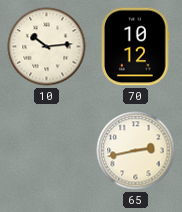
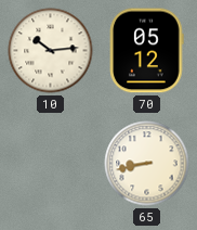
70: 10:12 -> 05:12 (147, 51)
65: 2:43 -> 8:43 (147, 164)
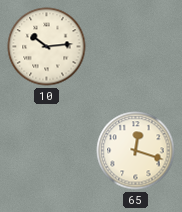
70: 05:12 -> none (147, 51)
65: 8:43 -> 12:18 (136, 151)
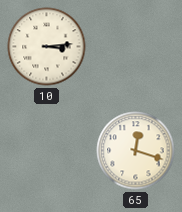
10: 10:14 -> 3:14 (47, 47)
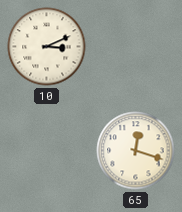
10: 3:14 -> 3:11 (47, 47)
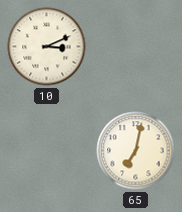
65: 12:18 -> 7:02 (136, 151)
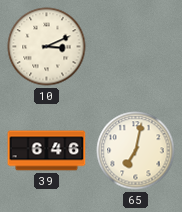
39: none -> 6:46 (47, 151)
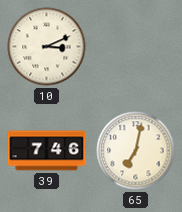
39: 6:46 -> 7:46 (47, 151)
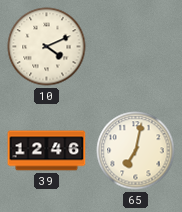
10: 3:11 -> 4:11 (47, 47)
39: 7:46 -> 12:46 (47, 151)
